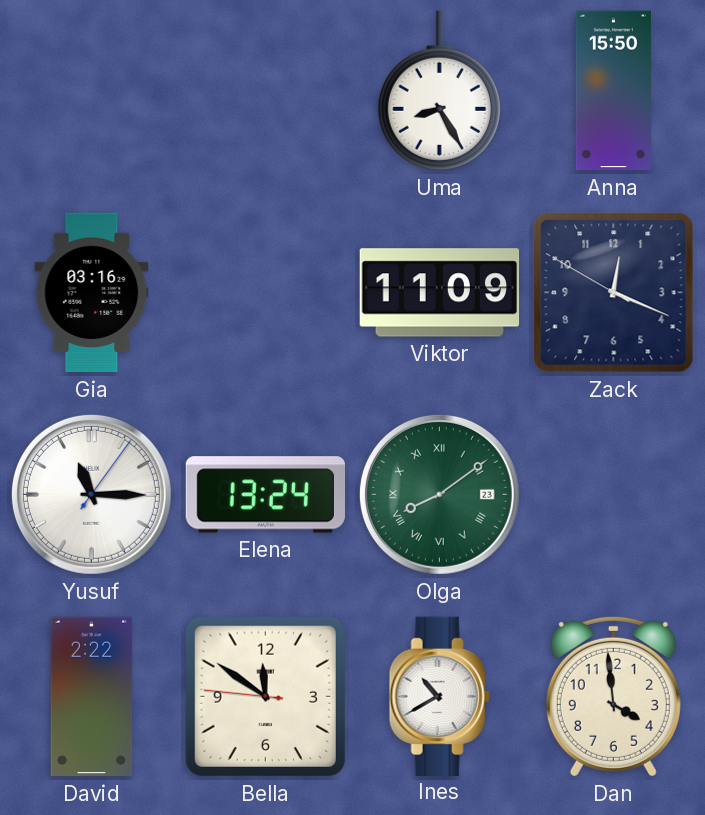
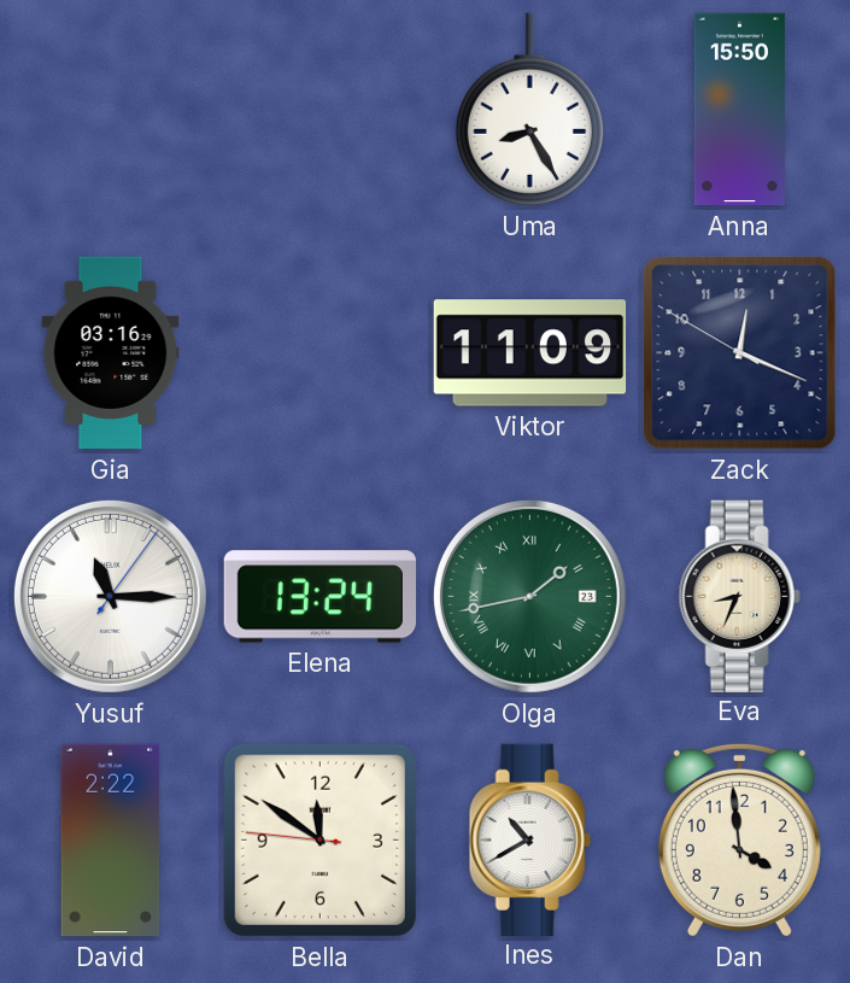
Olga: 8:09 -> 1:43 (529, 596)
Eva: none -> 8:34 (739, 596)
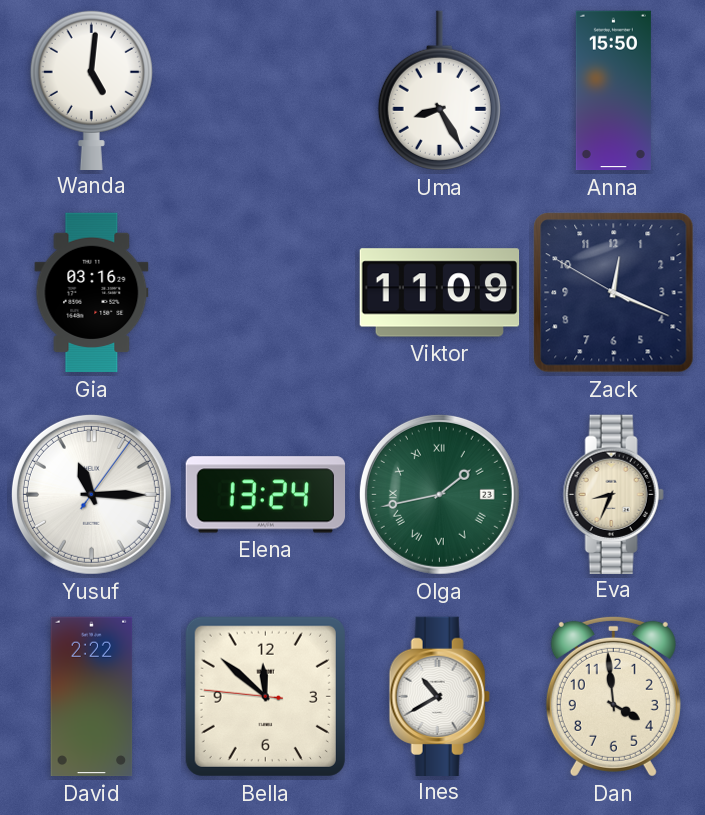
Wanda: none -> 5:01 (91, 89)
Bella: 11:50 -> 11:51 (265, 696)
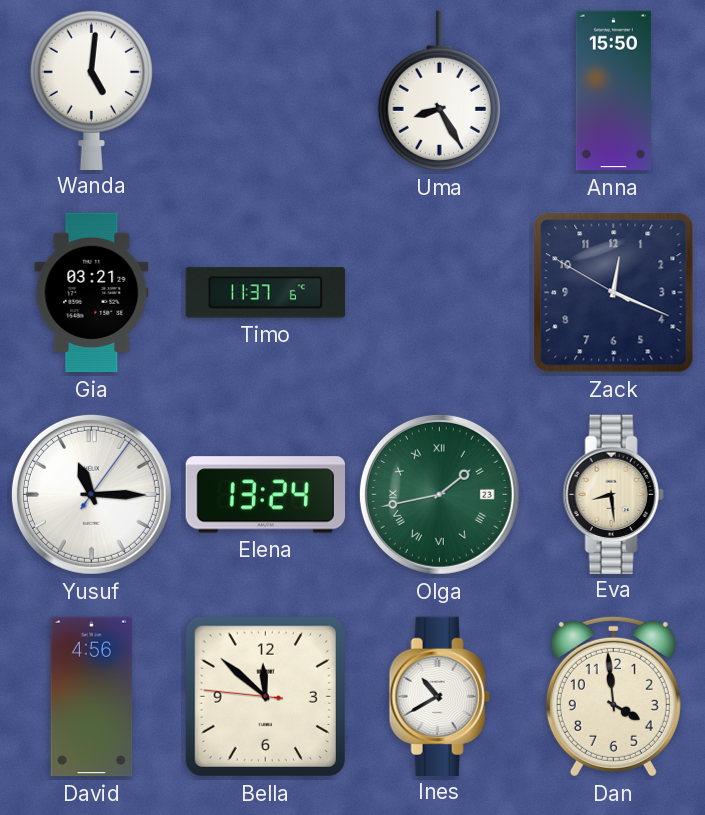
Gia: 03:16 -> 03:21 (92, 293)
Timo: none -> 11:37 (265, 293)
Viktor: 11:09 -> none (440, 293)
Eva: 8:34 -> 8:29 (613, 494)
David: 2:22 -> 4:56 (92, 697)
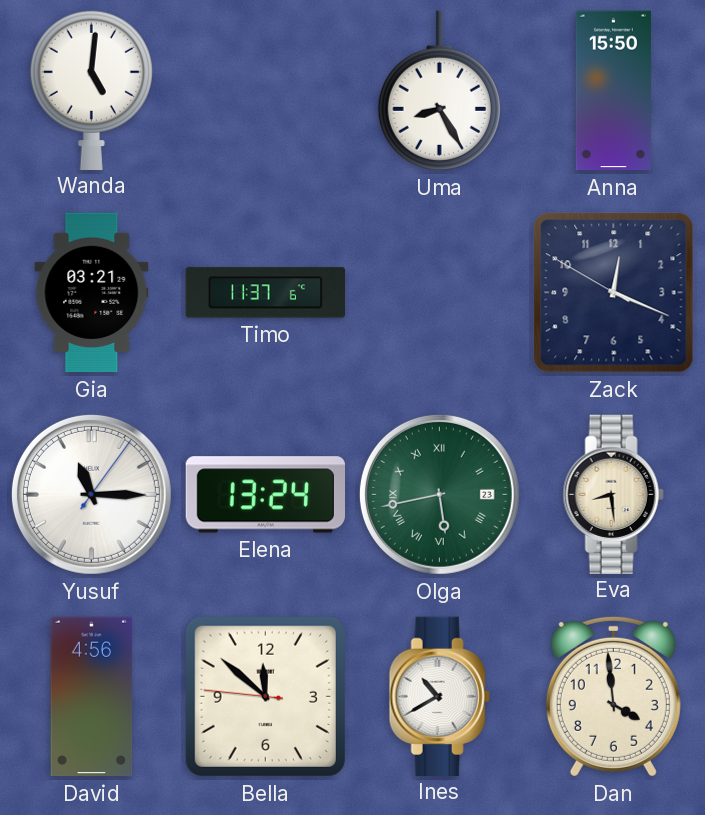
Olga: 1:43 -> 5:43 (439, 494)
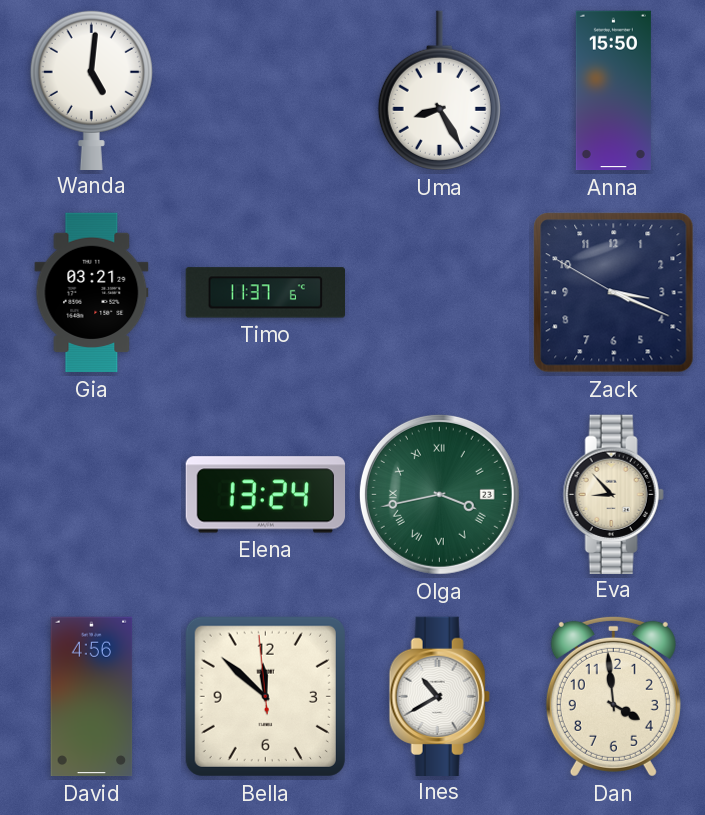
Zack: 12:18 -> 3:18 (614, 293)
Yusuf: 11:15 -> none (91, 494)
Olga: 5:43 -> 3:43 (439, 494)
Eva: 8:29 -> 8:53 (613, 494)
Bella: 11:51:46 -> 11:51:59 (265, 696)
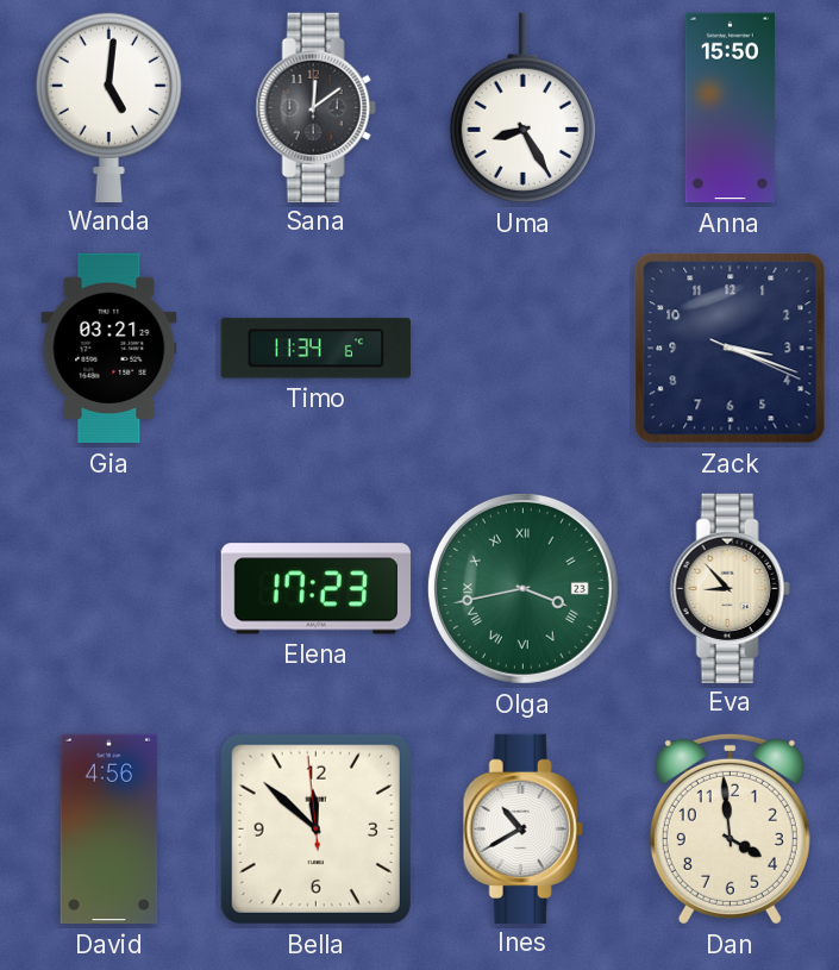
Sana: none -> 12:09 (315, 107)
Timo: 11:37 -> 11:34 (315, 349)
Zack: 3:18:50 -> 3:18:19 (731, 349)
Elena: 13:24 -> 17:23 (317, 589)
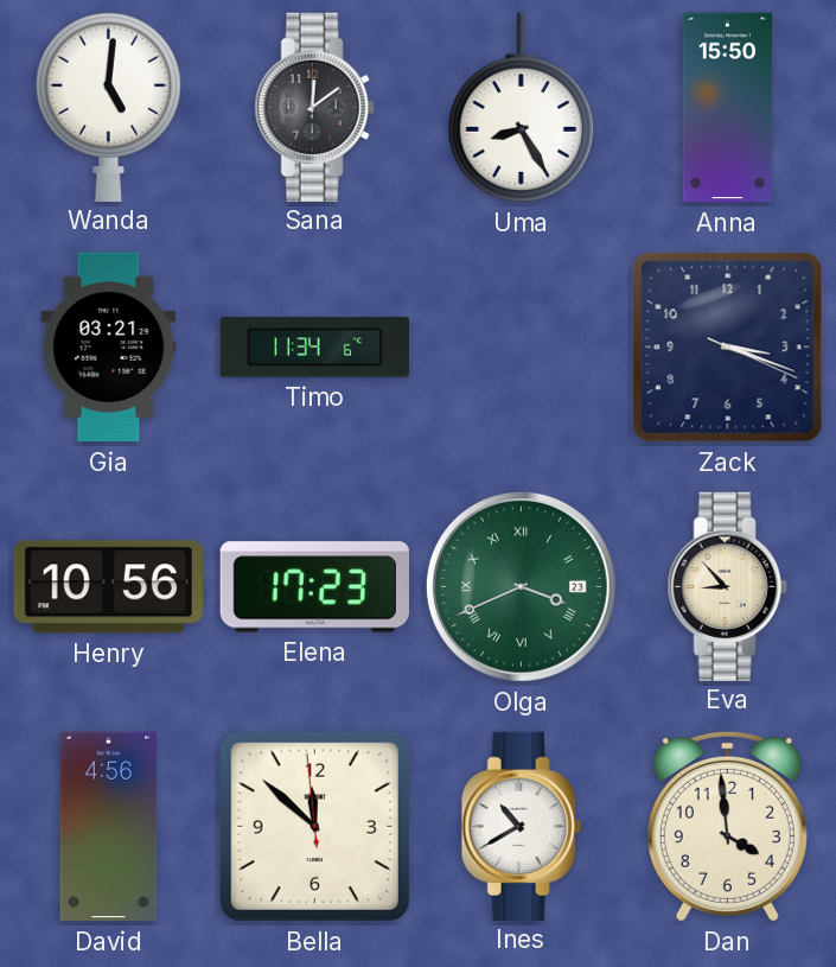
Henry: none -> 10:56 (108, 587)
Olga: 3:43 -> 3:41 (521, 586)
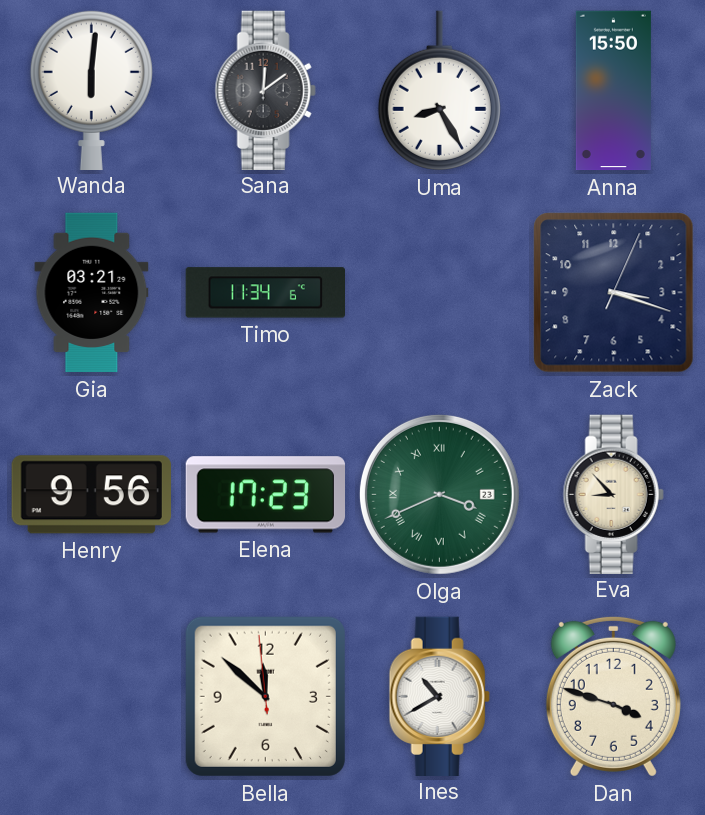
Wanda: 5:01 -> 6:01 (91, 89)
Zack: 3:18:19 -> 3:18:04 (614, 293)
Henry: 10:56 -> 9:56 (91, 495)
David: 4:56 -> none (109, 827)
Dan: 3:59 -> 3:48 (613, 696)
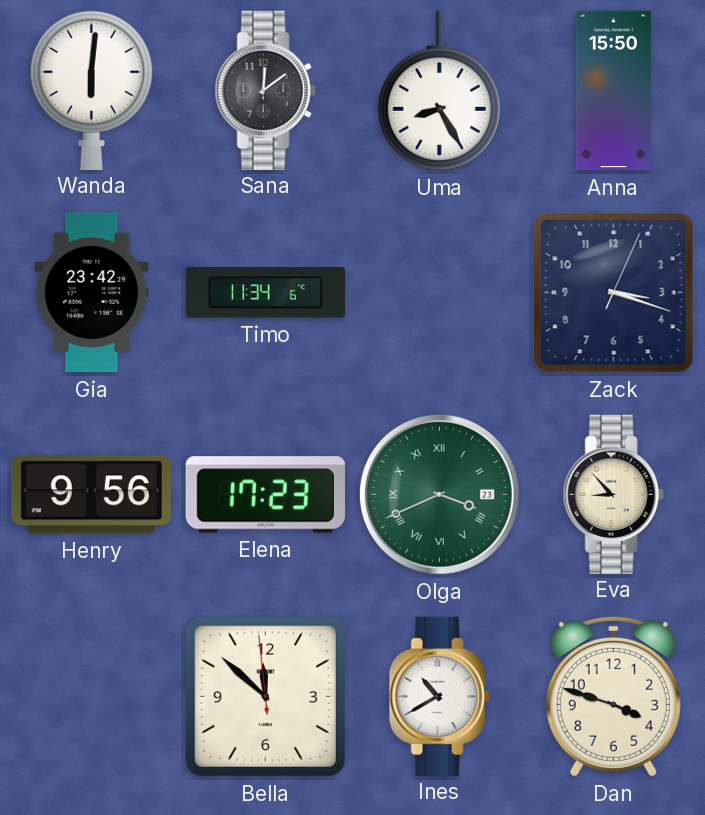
Gia: 03:21 -> 23:42 (92, 293)
